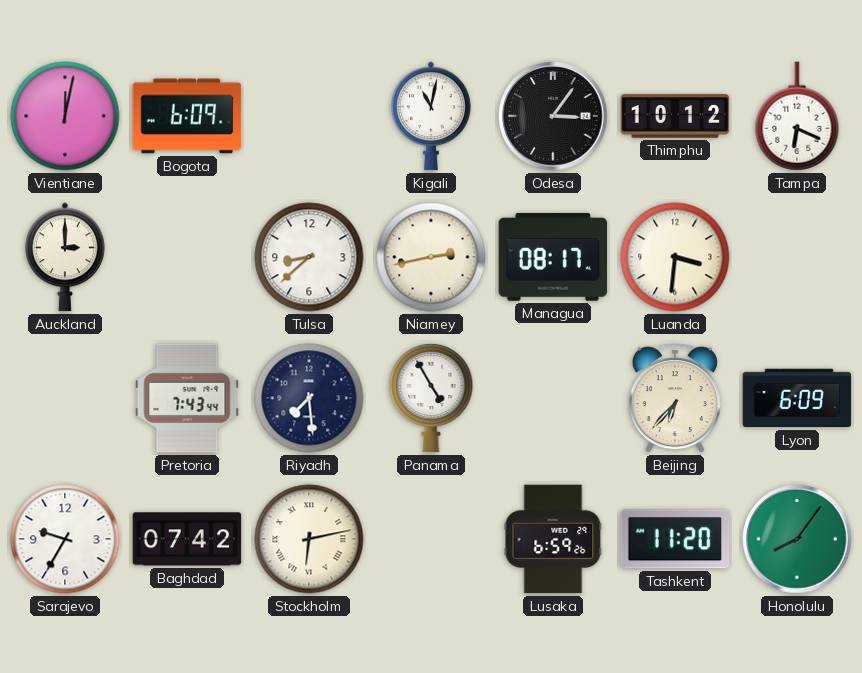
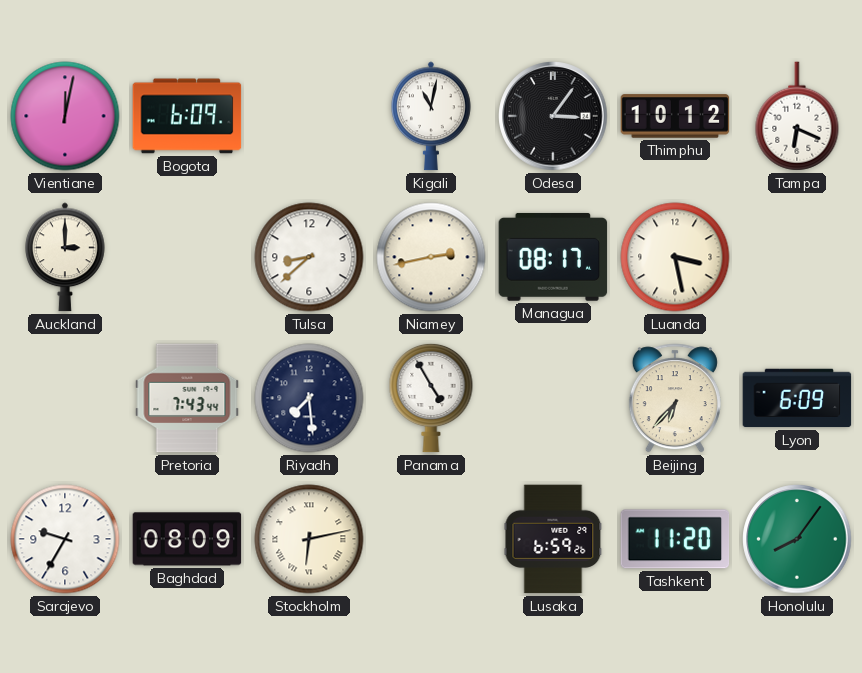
Luanda: 3:31 -> 3:28 (675, 257)
Baghdad: 07:42 -> 08:09 (187, 539)
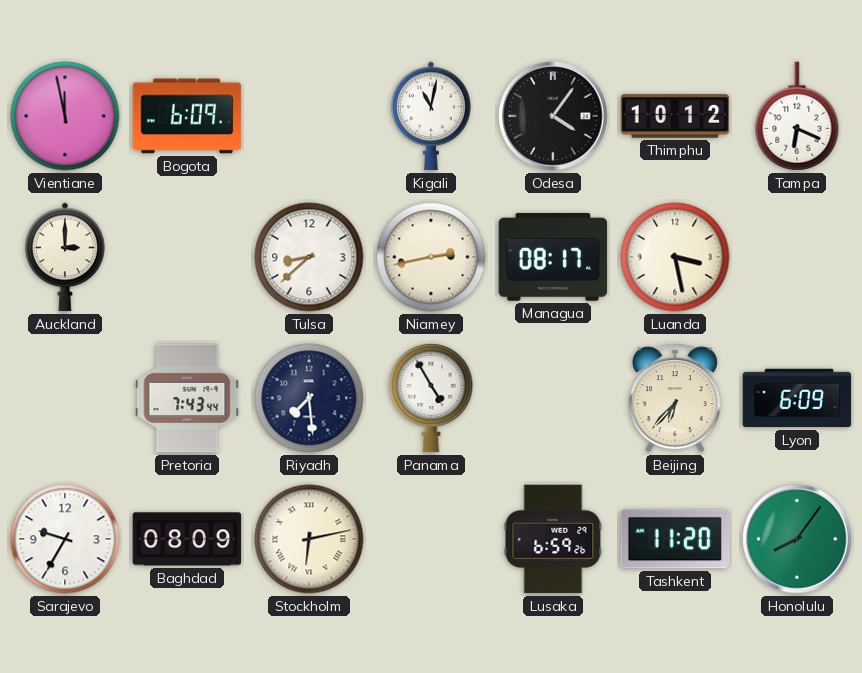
Vientiane: 12:02 -> 11:58 (65, 116)
Odesa: 3:06 -> 4:06 (553, 116)
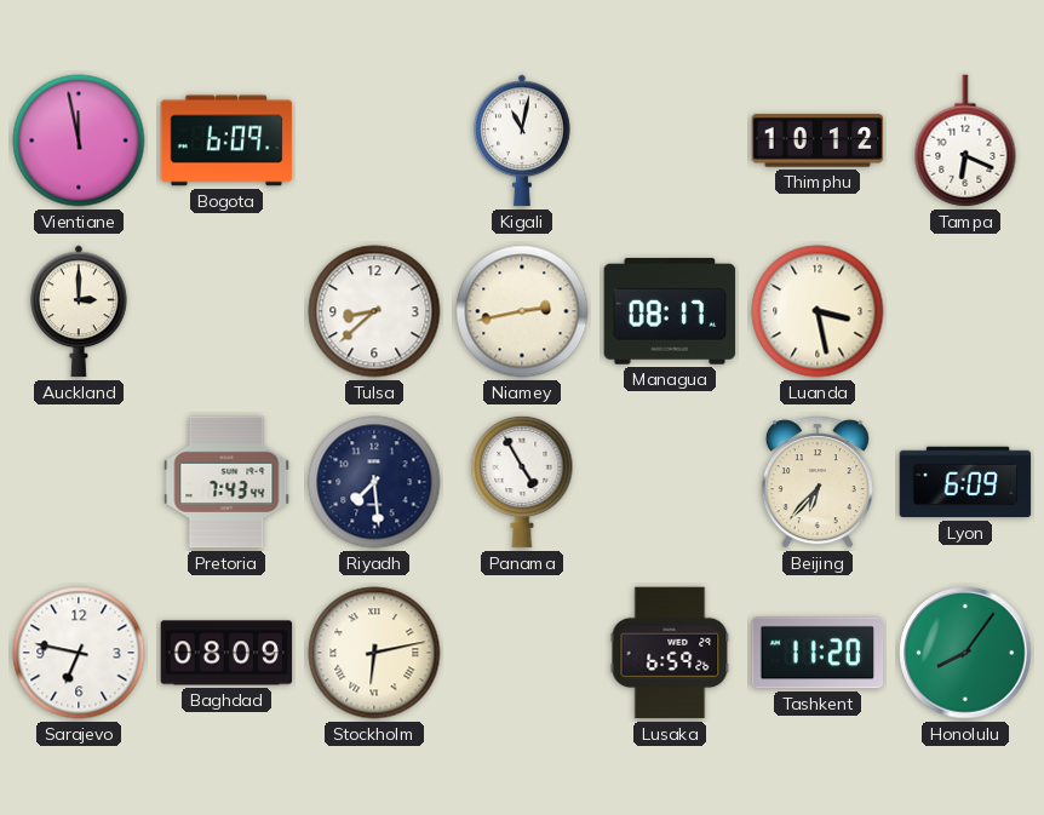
Odesa: 4:06 -> none (553, 116)
Sarajevo: 9:35 -> 6:47 (79, 653)
